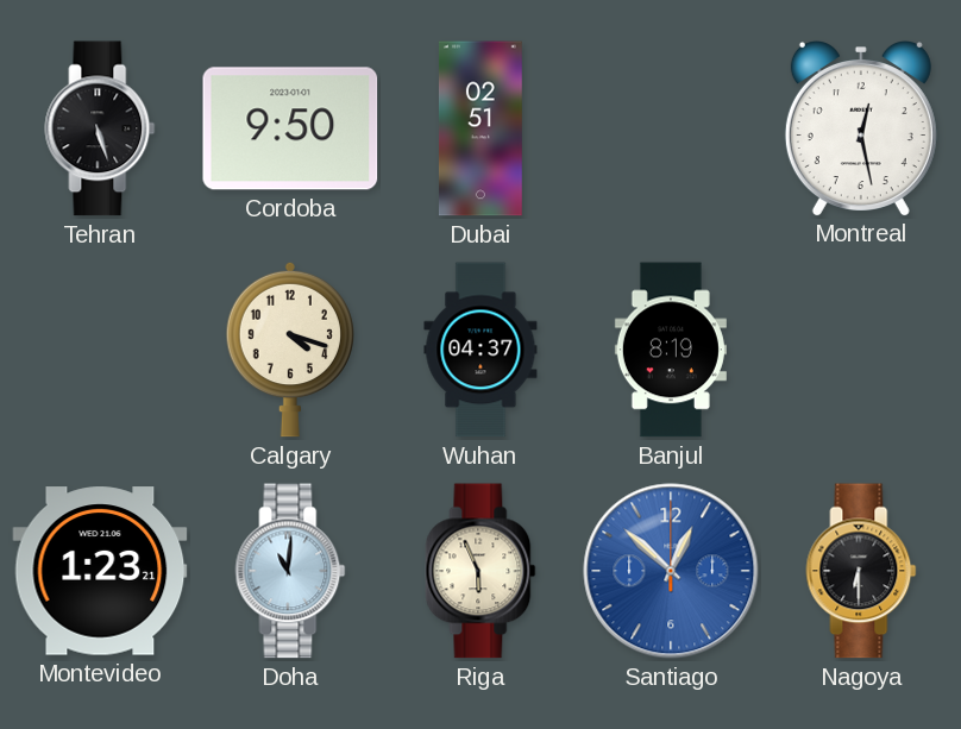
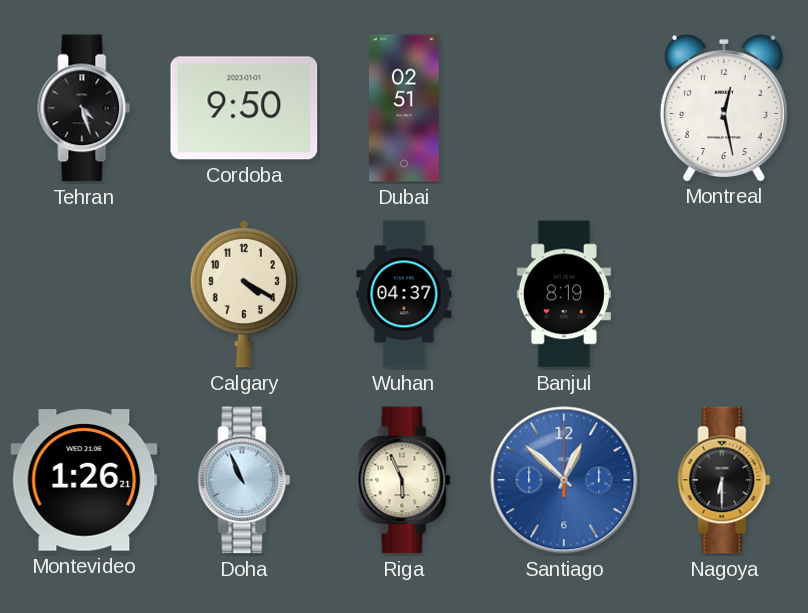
Tehran: 5:27 -> 4:27 (84, 108)
Calgary: 4:18 -> 4:20 (243, 294)
Montevideo: 1:23 -> 1:26 (84, 480)
Doha: 11:01 -> 10:56 (244, 480)
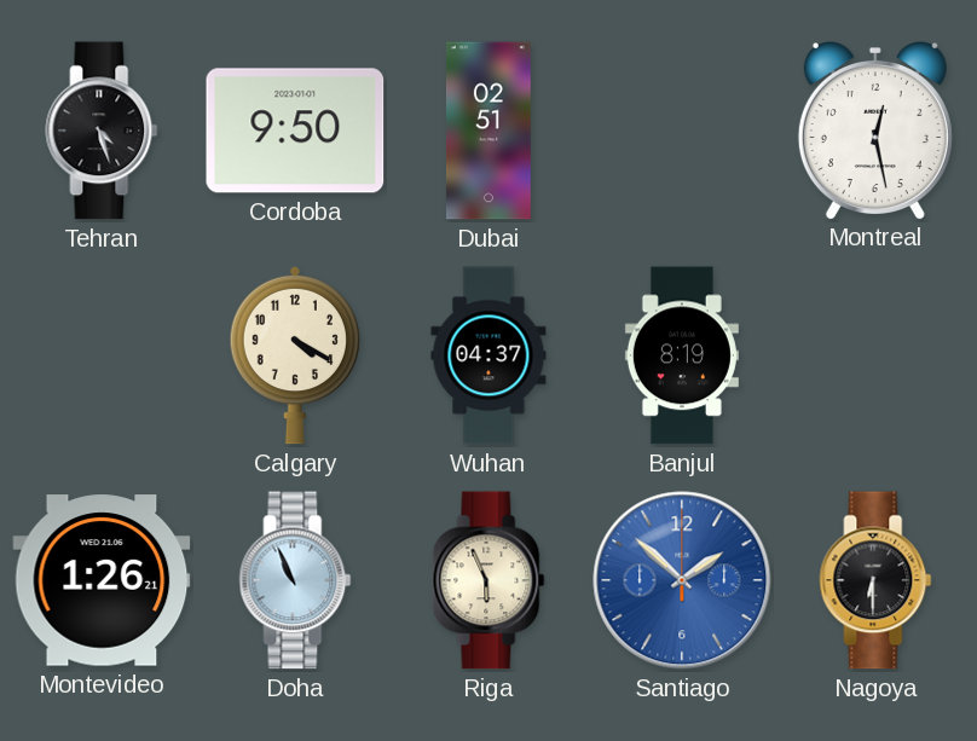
Santiago: 12:52 -> 1:52 (682, 580)
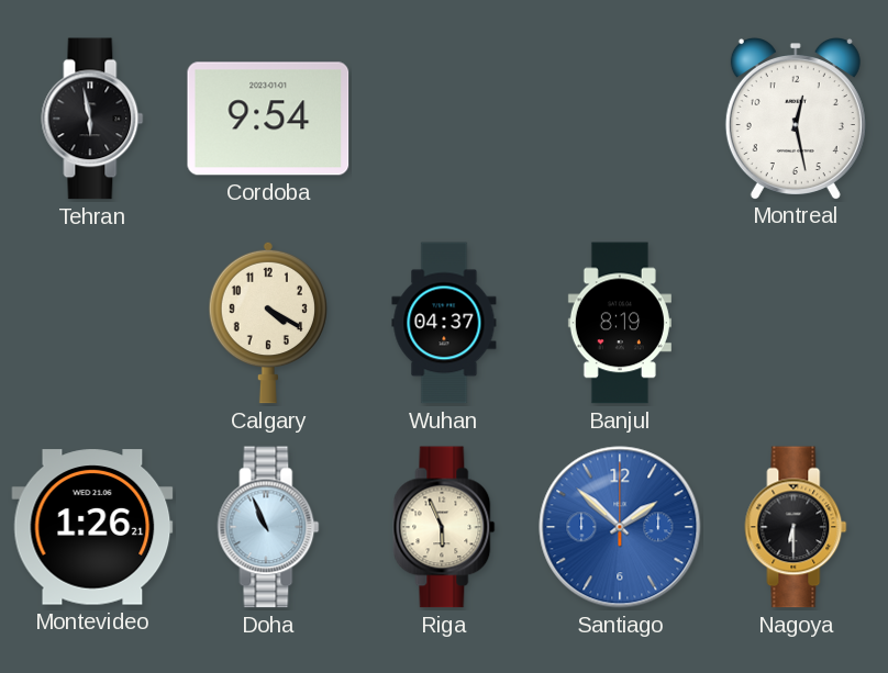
Tehran: 4:27 -> 5:58 (92, 119)
Cordoba: 9:50 -> 9:54 (268, 119)
Dubai: 02:51 -> none (489, 131)
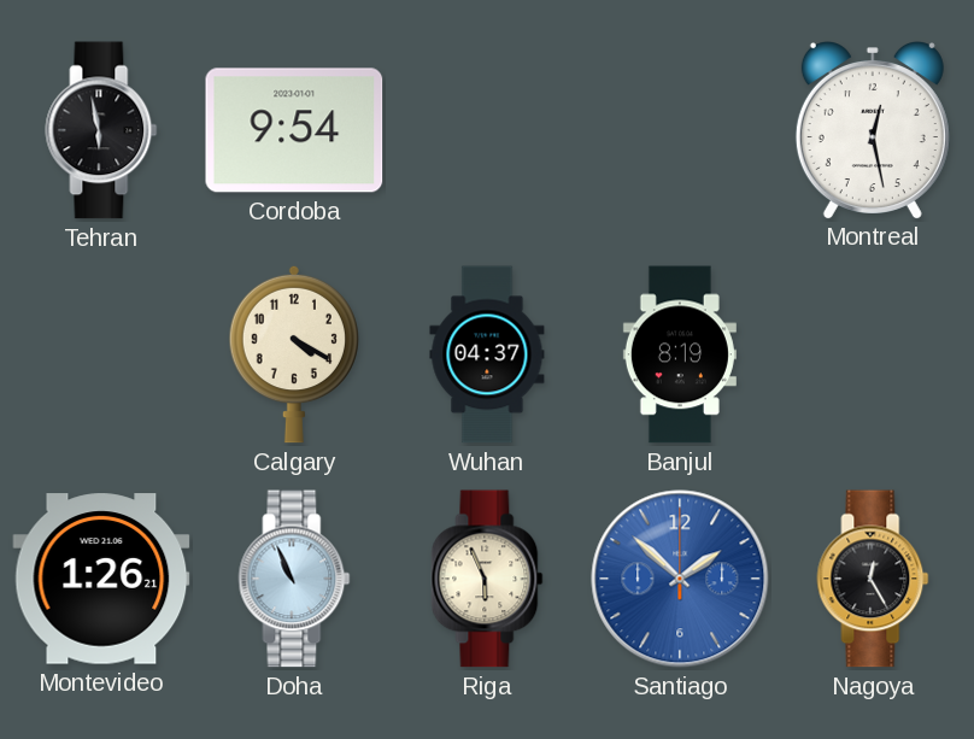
Nagoya: 6:30 -> 12:25 (873, 579)
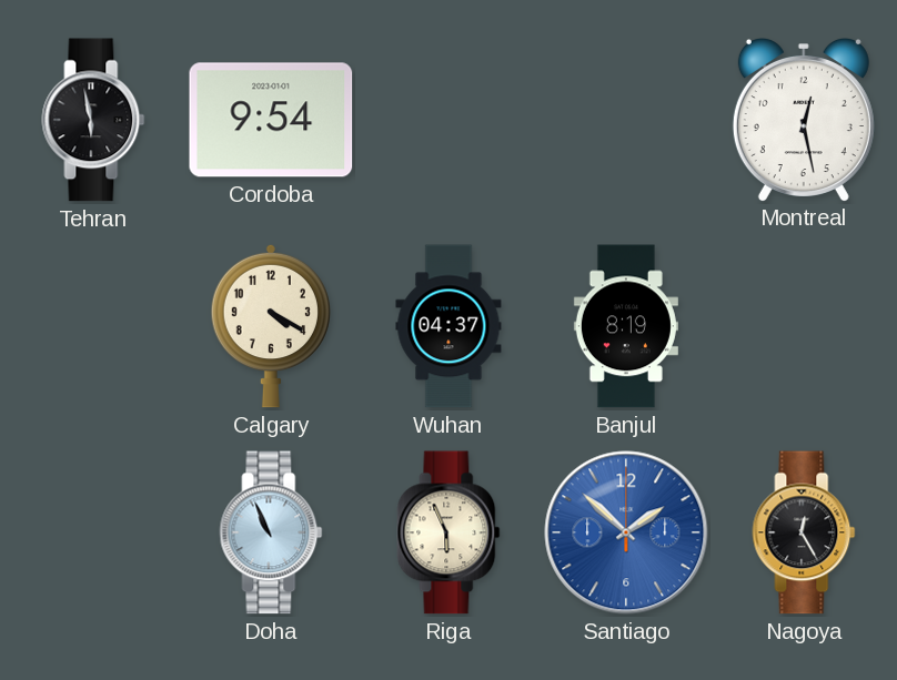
Montevideo: 1:26 -> none (101, 579)
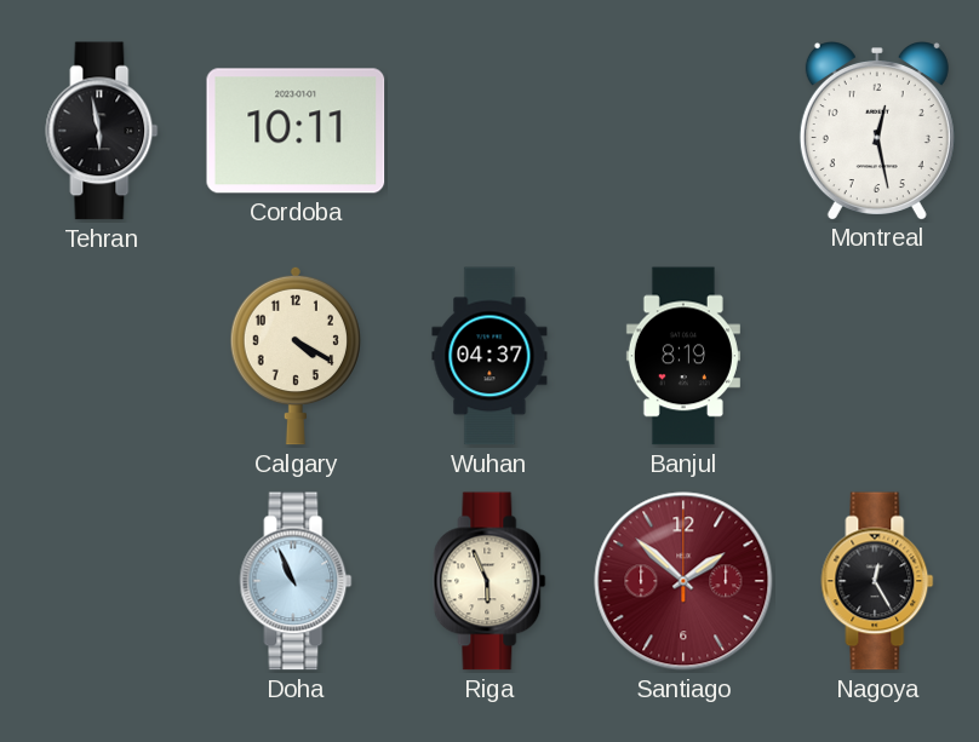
Cordoba: 9:54 -> 10:11 (296, 131)
Santiago dial: blue -> burgundy (683, 581)
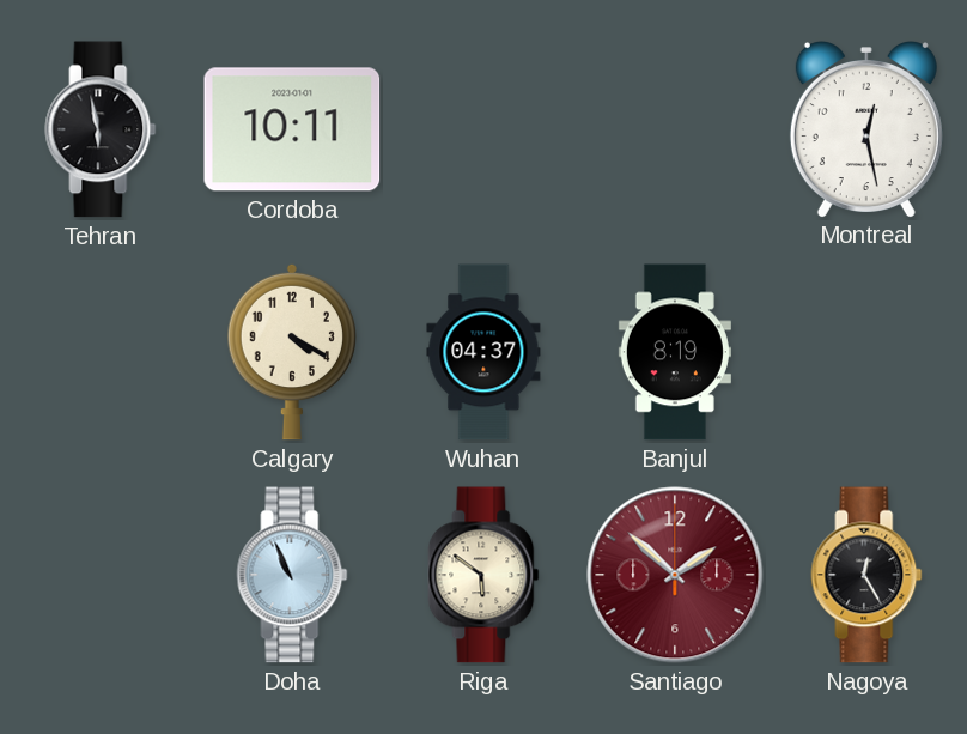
Riga: 5:56 -> 5:51 (483, 575)
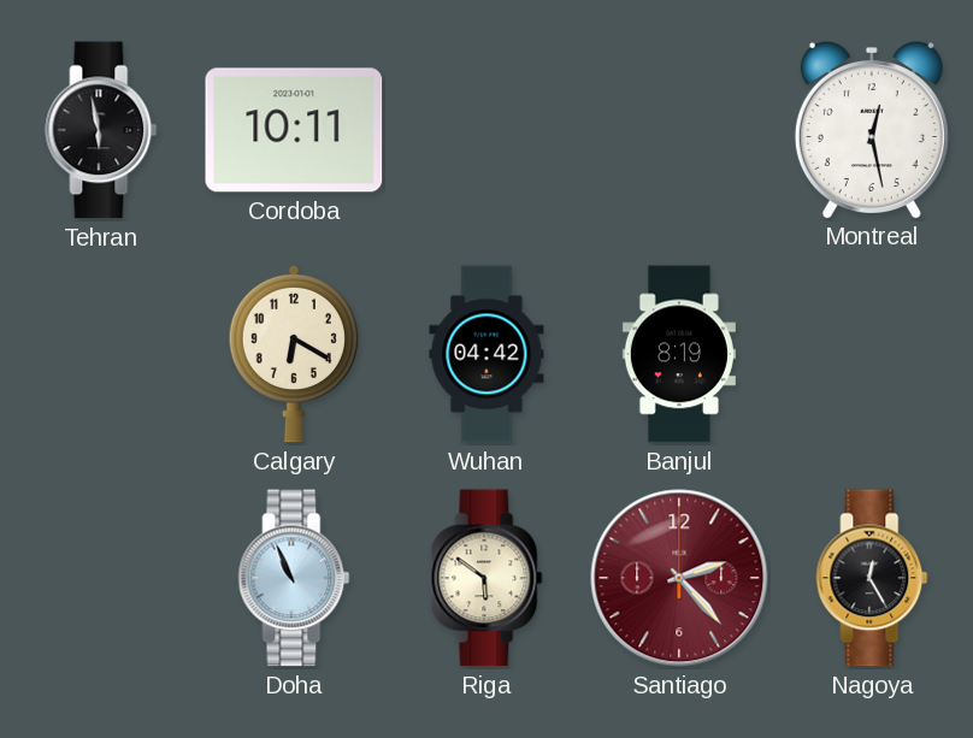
Calgary: 4:20 -> 6:20 (293, 354)
Wuhan: 04:37 -> 04:42 (486, 354)
Santiago: 1:52 -> 2:23 (679, 578)
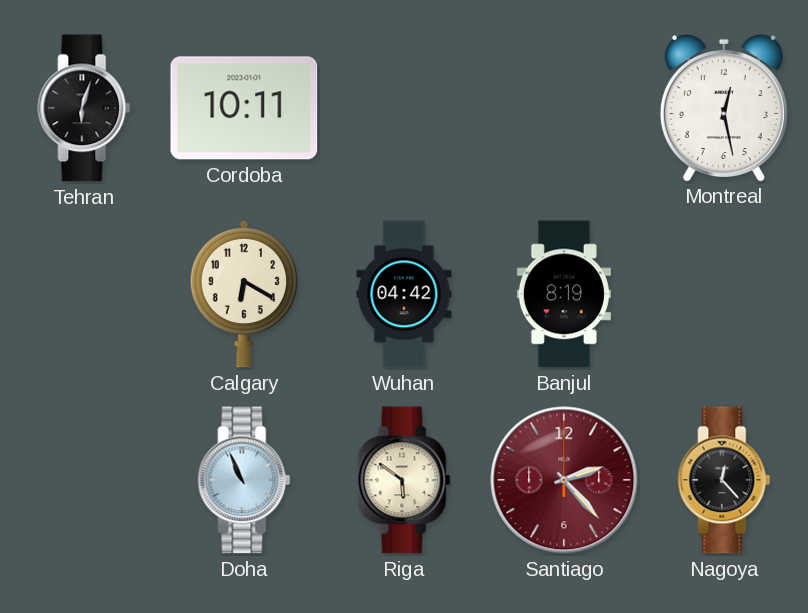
Tehran: 5:58 -> 6:03 (84, 108)
Nagoya: 12:25 -> 12:23 (724, 480)
